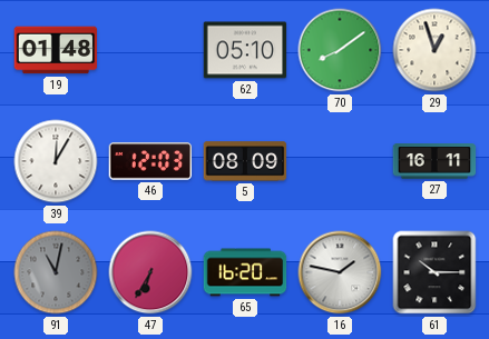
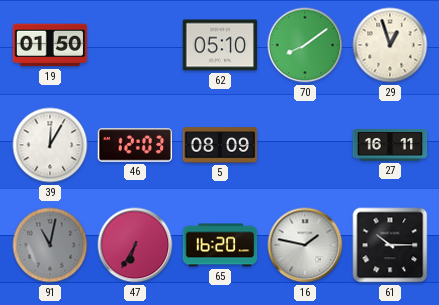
19: 01:48 -> 01:50 (50, 45)
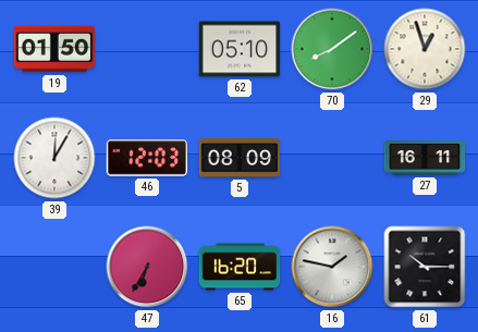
91: 11:02 -> none (50, 245)
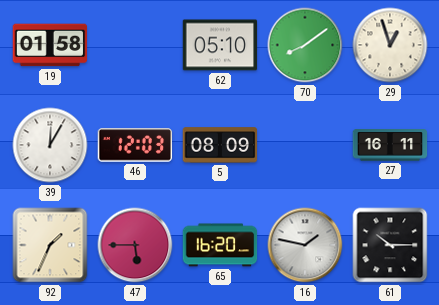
19: 01:50 -> 01:58 (50, 45)
92: none -> 1:34 (50, 245)
47: 6:35 -> 5:45 (135, 245)
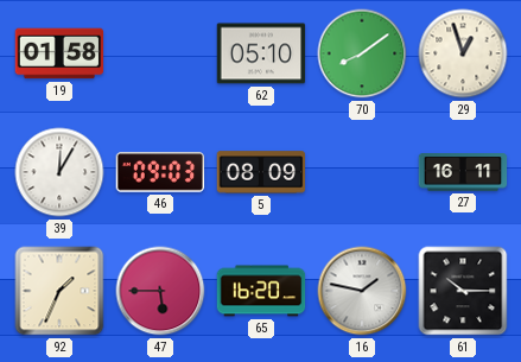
46: 12:03 -> 09:03 (160, 172)
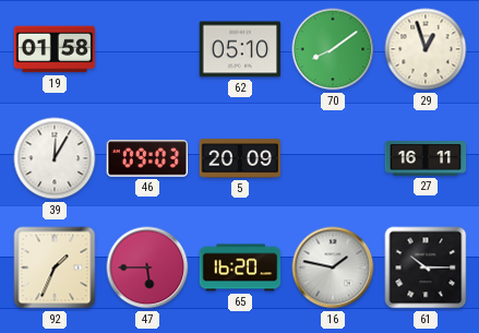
5: 08:09 -> 20:09 (240, 158)
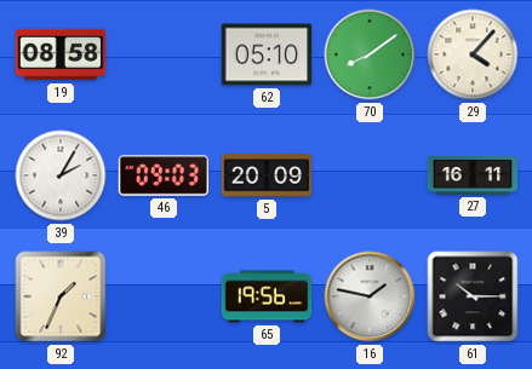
19: 01:58 -> 08:58 (61, 54)
29: 12:57 -> 4:07 (473, 54)
39: 12:05 -> 2:05 (61, 175)
47: 5:45 -> none (147, 267)
65: 16:20 -> 19:56 (267, 296)
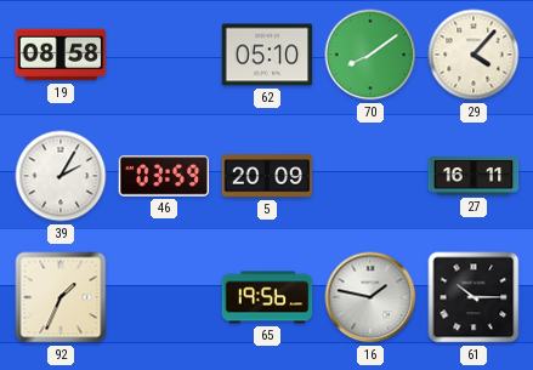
46: 09:03 -> 03:59 (164, 176)
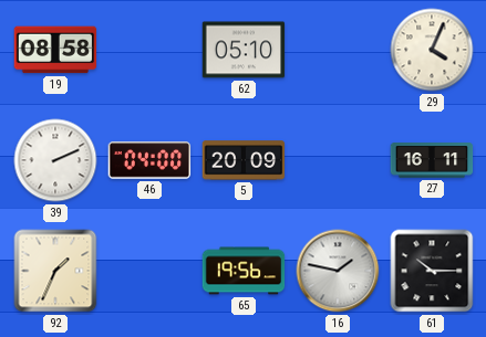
70: 8:09 -> none (370, 55)
29: 4:07 -> 4:04 (432, 50)
39: 2:05 -> 2:11 (55, 160)
46: 03:59 -> 04:00 (149, 160)
